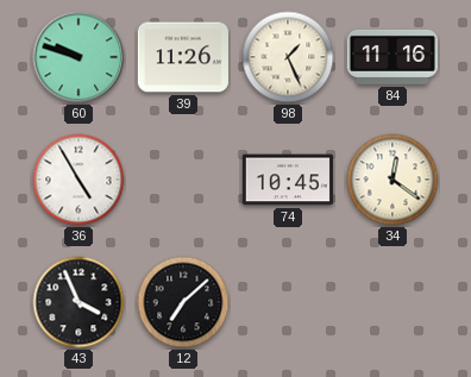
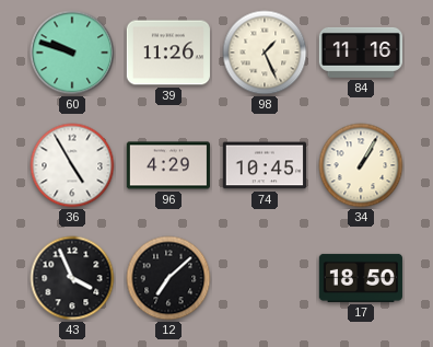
96: none -> 4:29 (168, 165)
34: 12:21 -> 1:05 (361, 165)
17: none -> 18:50 (361, 278)
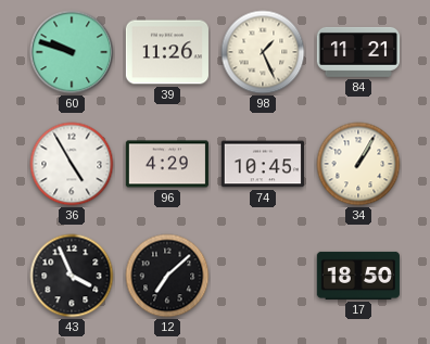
84: 11:16 -> 11:21 (358, 52)
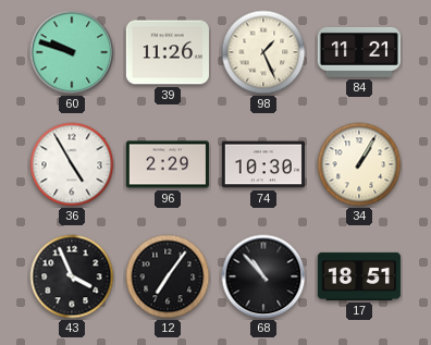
96: 4:29 -> 2:29 (168, 164)
74: 10:45 -> 10:30 (263, 164)
12: 7:08 -> 7:06 (168, 276)
68: none -> 10:53 (263, 276)
17: 18:50 -> 18:51 (359, 276)
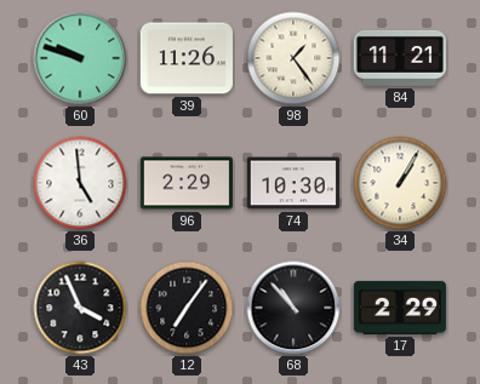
98: 1:26 -> 1:24 (293, 58)
36: 4:55 -> 4:59 (80, 183)
17: 18:51 -> 2:29 (400, 308)
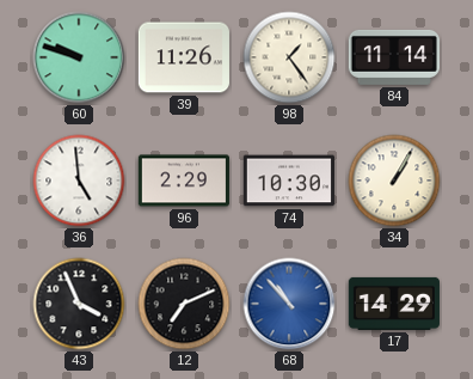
84: 11:21 -> 11:14 (394, 57)
12: 7:06 -> 7:11 (184, 304)
68 dial: black -> blue (289, 304)
17: 2:29 -> 14:29 (394, 304)
